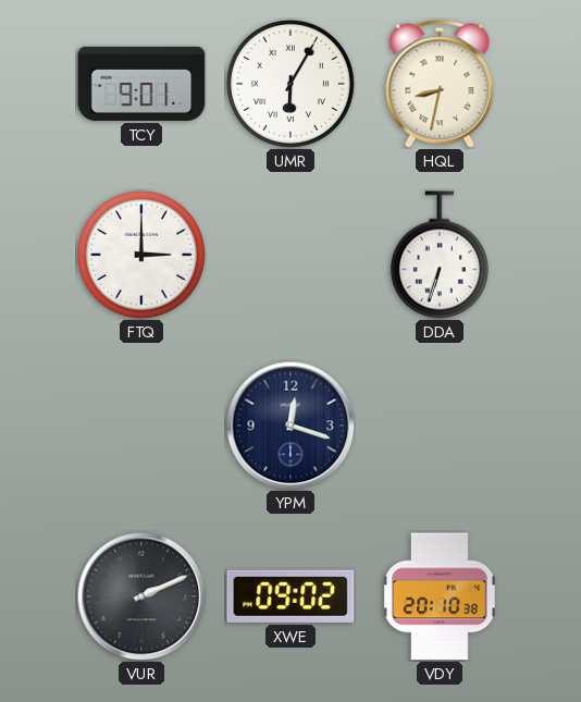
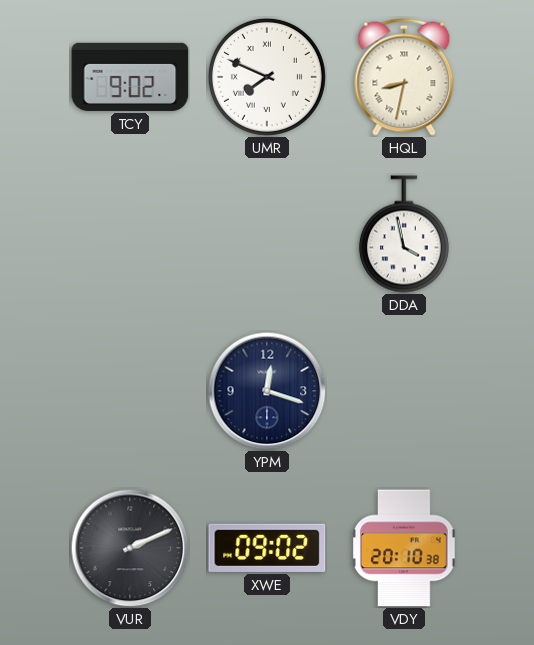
TCY: 9:01 -> 9:02 (130, 77)
UMR: 6:05 -> 7:49 (267, 77)
FTQ: 3:00 -> none (141, 255)
DDA: 6:33 -> 3:58 (404, 234)
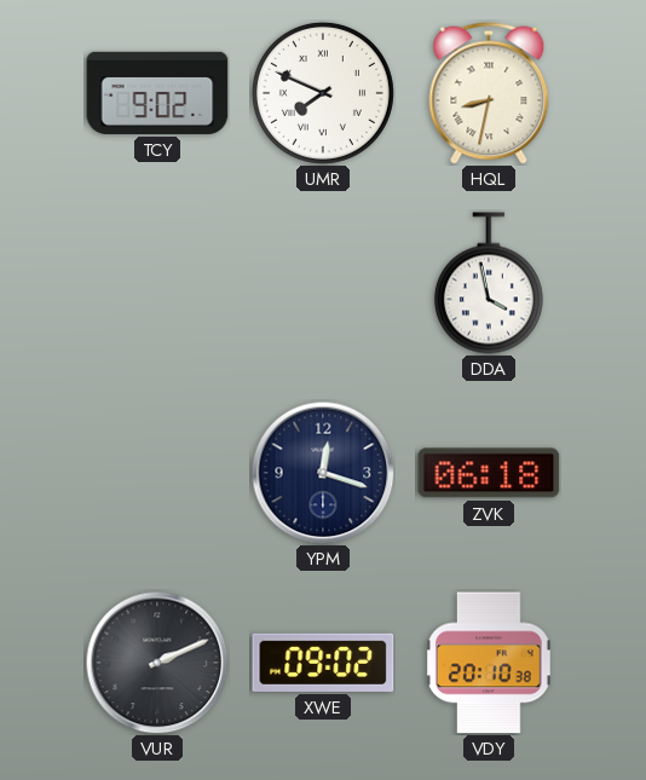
ZVK: none -> 06:18 (489, 473)
